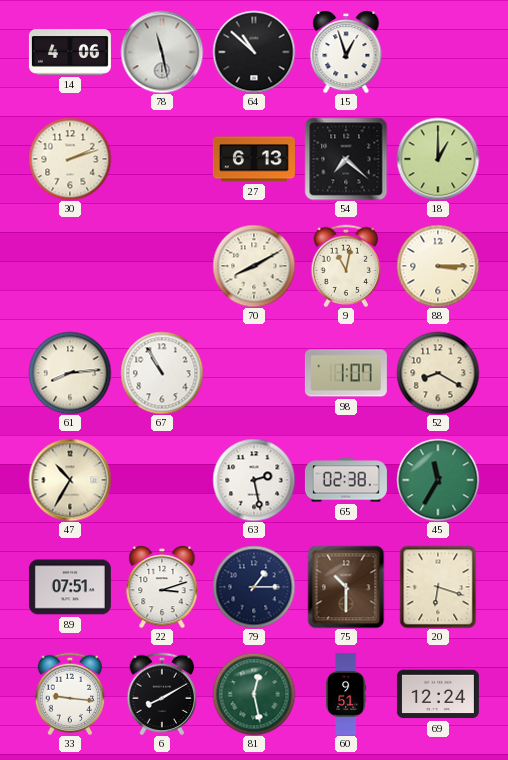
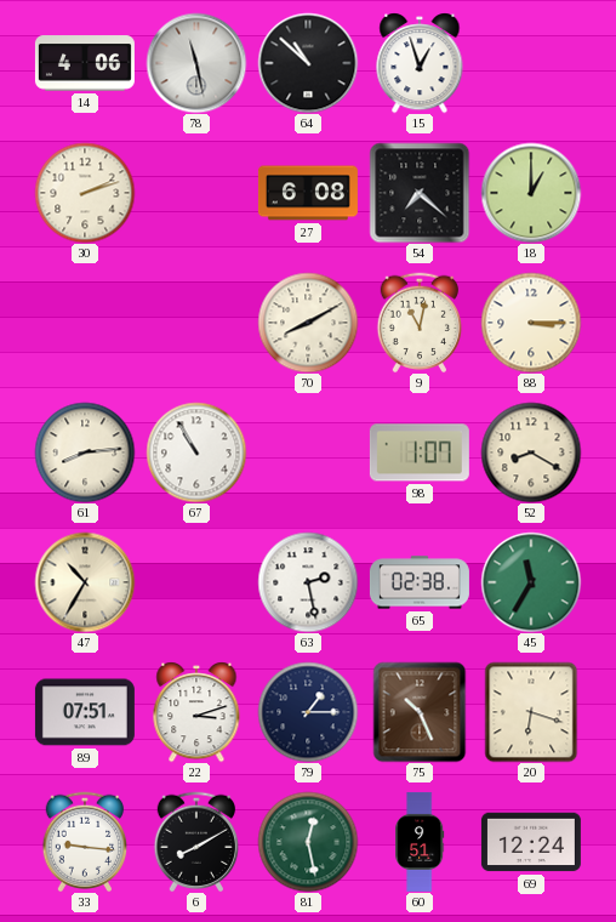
27: 6:13 -> 6:08 (308, 193)
75: 10:30 -> 10:26 (420, 712)
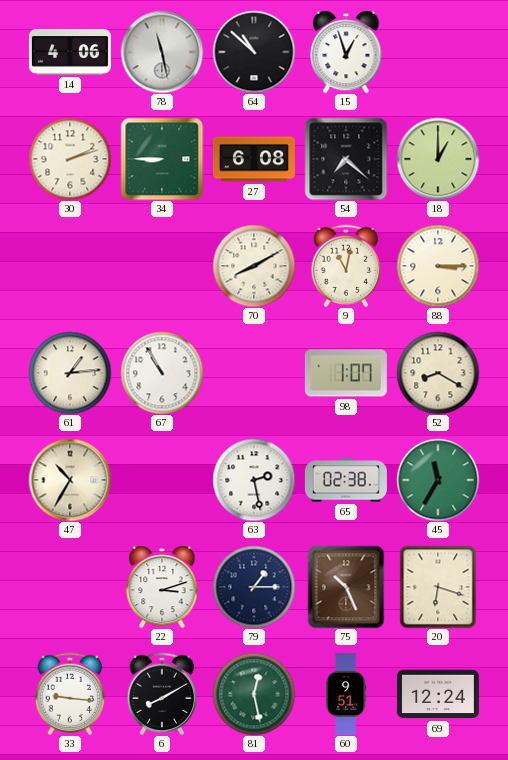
34: none -> 8:45 (162, 159)
61: 8:14 -> 1:14 (70, 373)
89: 07:51 -> none (85, 712)
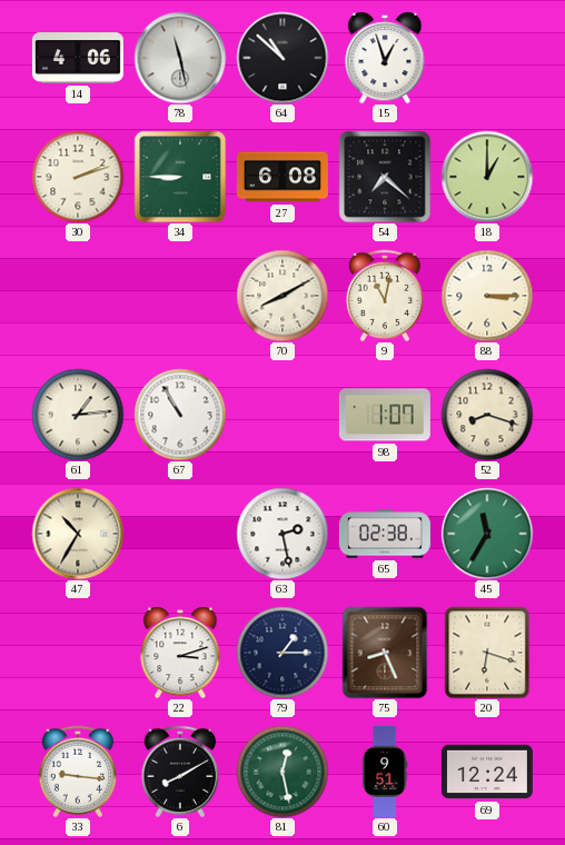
52: 8:20 -> 8:18 (487, 415)
75: 10:26 -> 8:26 (385, 653)
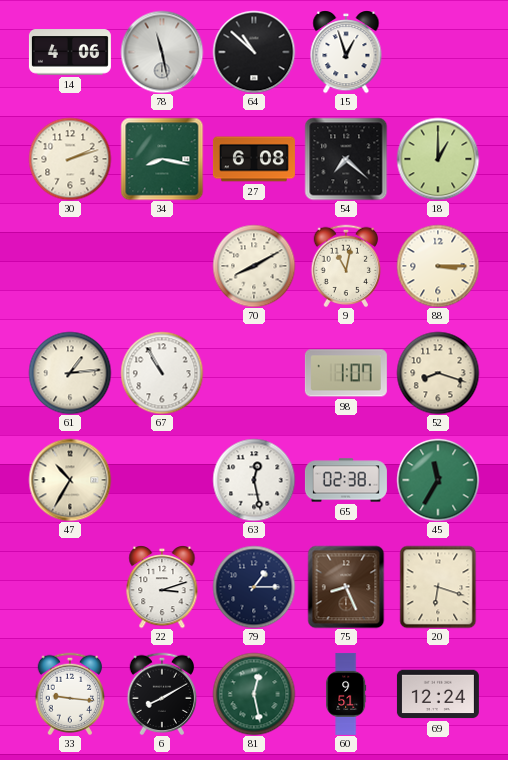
34: 8:45 -> 8:17 (162, 159)
63: 2:28 -> 12:28 (254, 480)
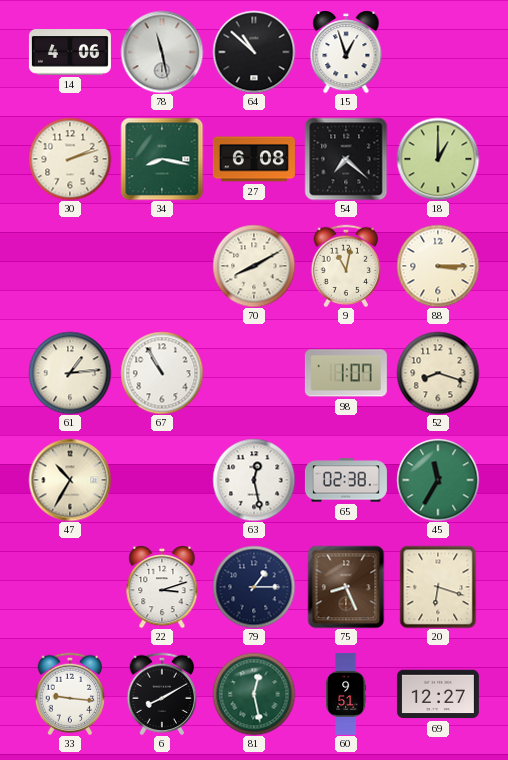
69: 12:24 -> 12:27 (438, 694)
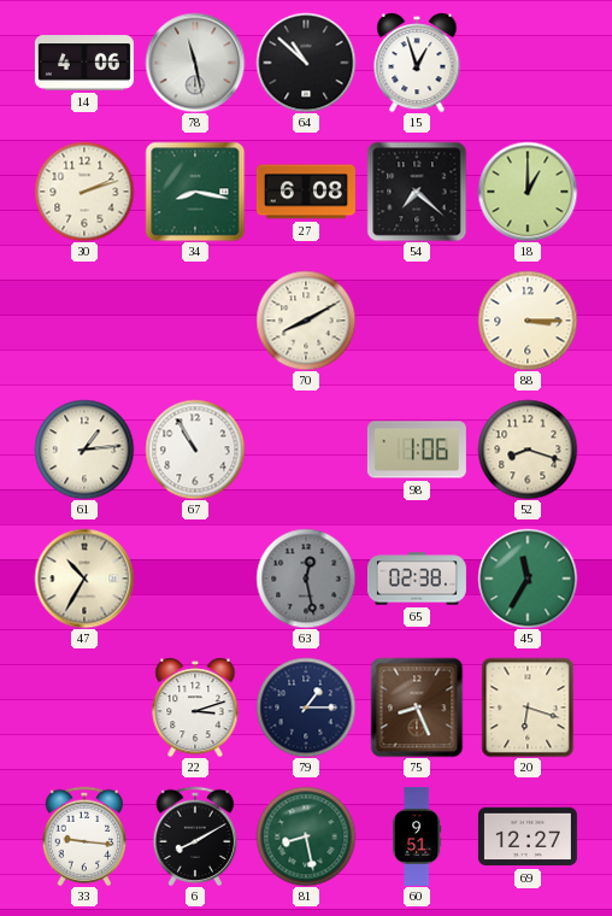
9: 11:02 -> none (346, 266)
98: 1:07 -> 1:06 (417, 450)
63 dial: white -> grey (306, 579)
81: 12:28 -> 8:28 (306, 836)
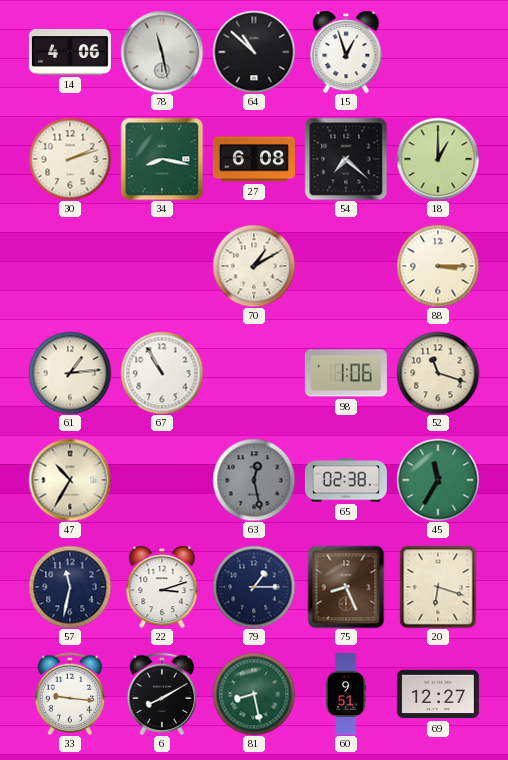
70: 8:10 -> 1:10 (254, 266)
52: 8:18 -> 11:18 (438, 373)
57: none -> 11:32 (70, 587)
